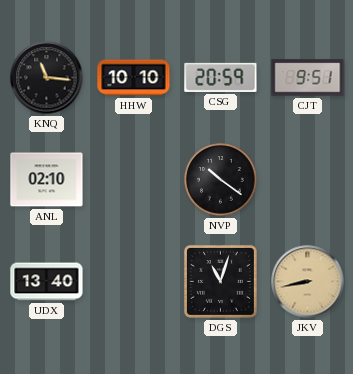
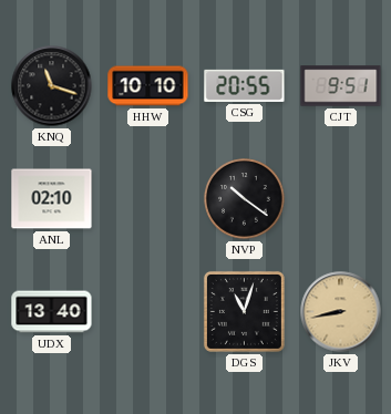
KNQ: 11:16 -> 11:18 (52, 86)
CSG: 20:59 -> 20:55 (245, 85)
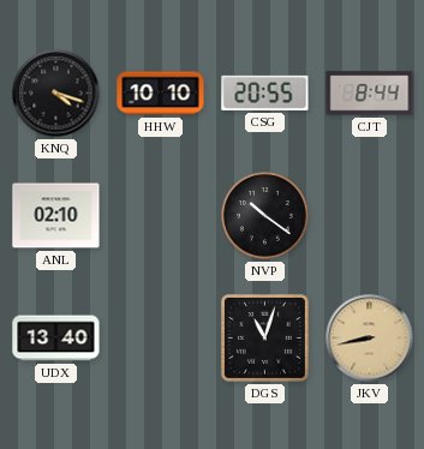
KNQ: 11:18 -> 4:18 (56, 94)
CJT: 9:51 -> 8:44 (370, 94)
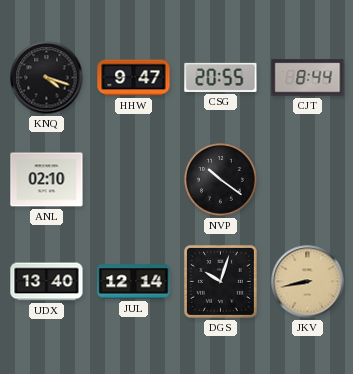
HHW: 10:10 -> 9:47 (134, 78)
JUL: none -> 12:14 (134, 282)
DGS: 11:03 -> 10:03 (220, 281)
